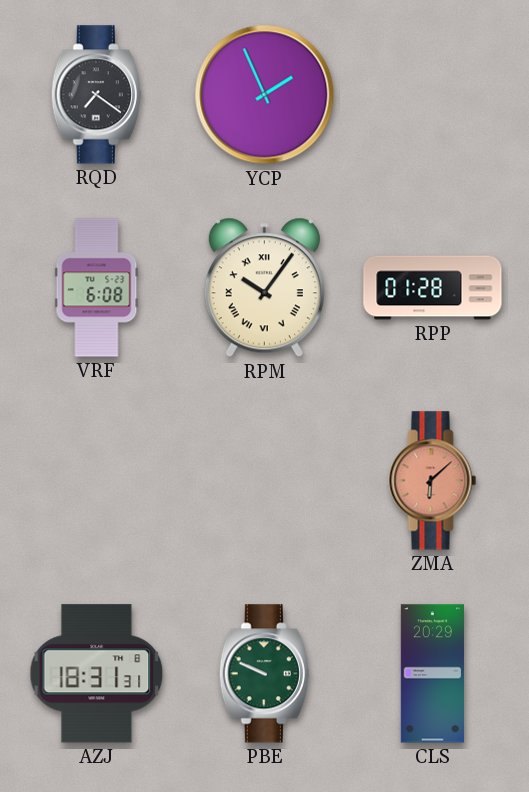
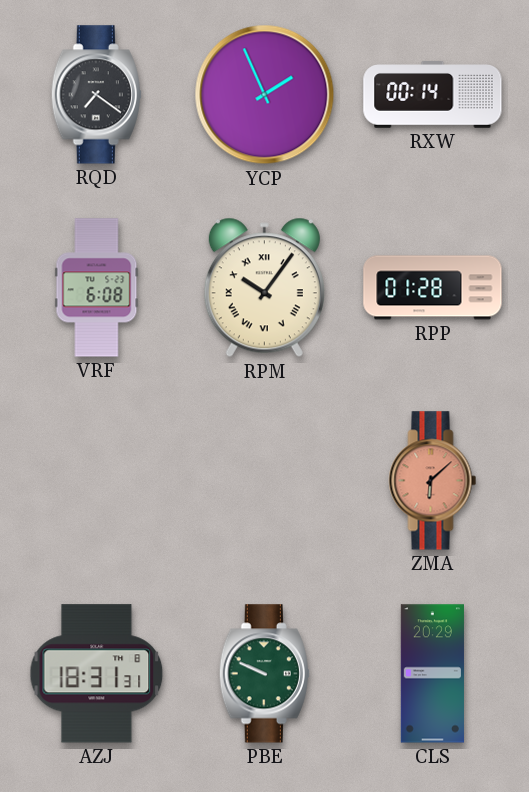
RXW: none -> 00:14 (433, 95)
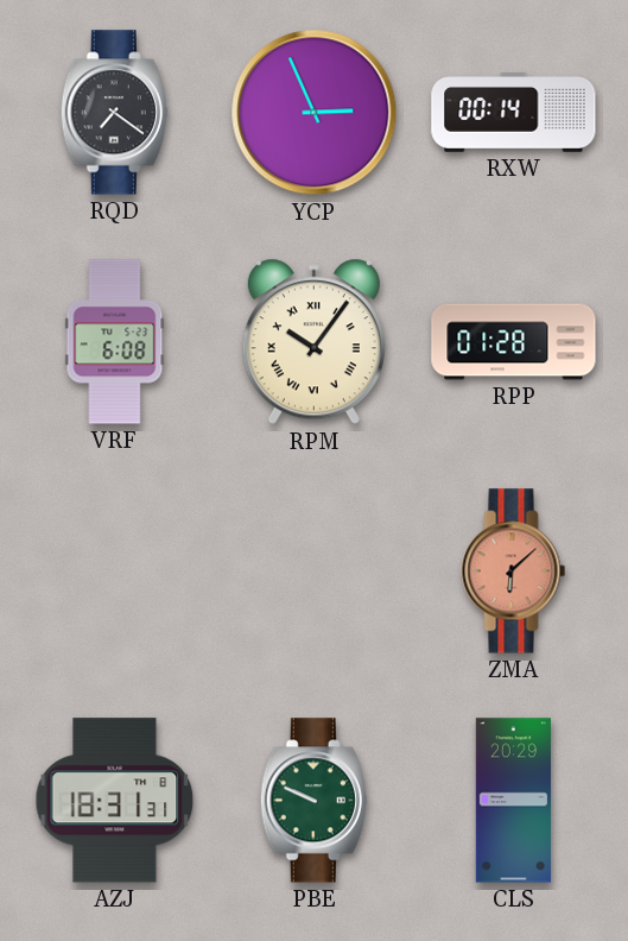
YCP: 1:56 -> 2:56 (315, 113)
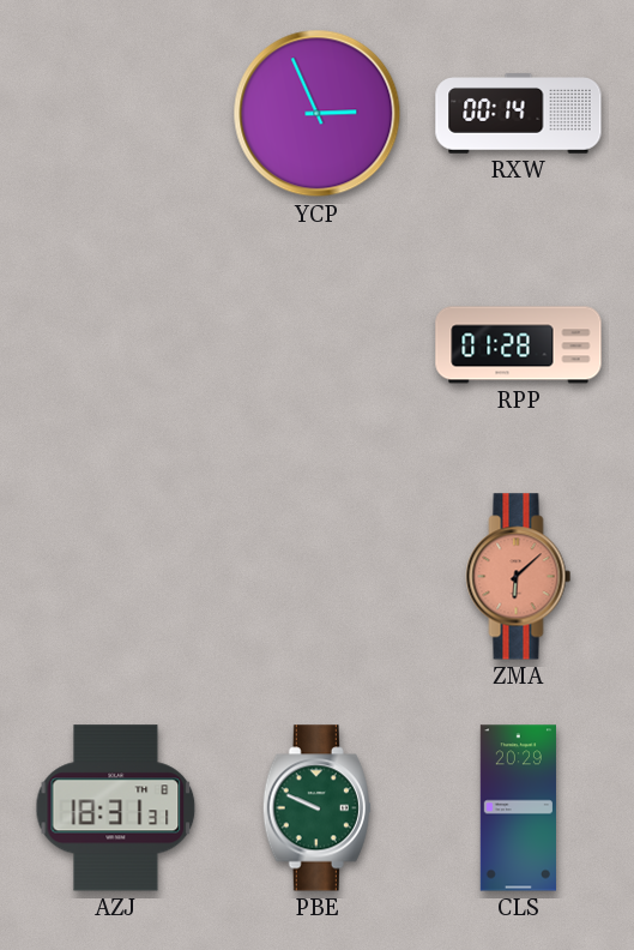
RQD: 7:21 -> none (114, 113)
VRF: 6:08 -> none (115, 342)
RPM: 10:06 -> none (313, 342)
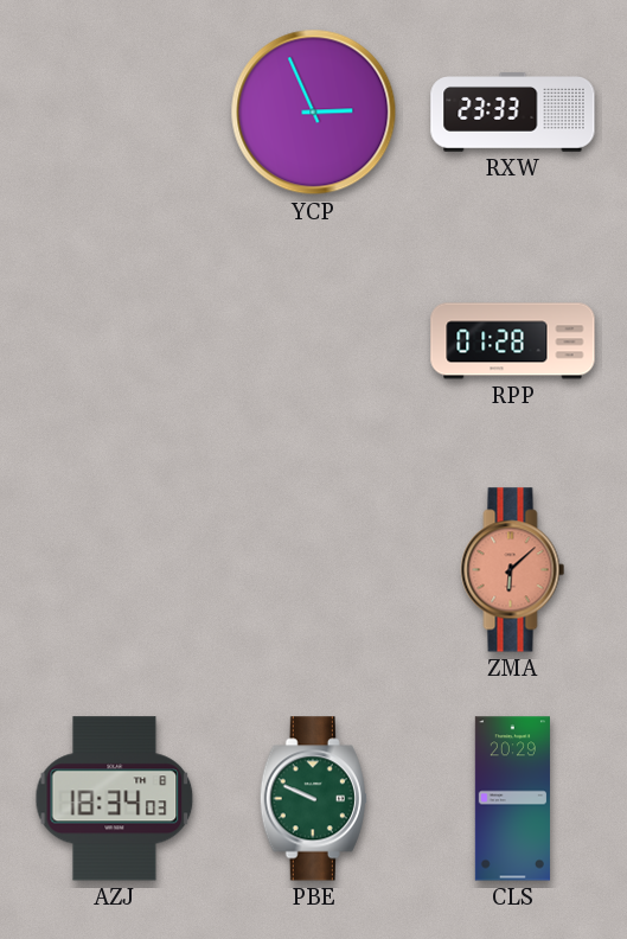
RXW: 00:14 -> 23:33 (513, 113)
AZJ: 18:31 -> 18:34 (115, 799)
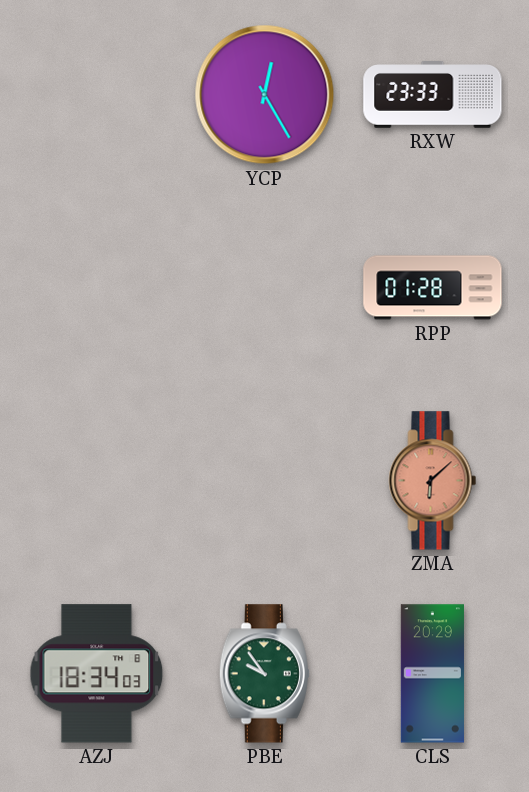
YCP: 2:56 -> 12:25 (265, 95)
PBE: 9:49 -> 9:54 (264, 674)
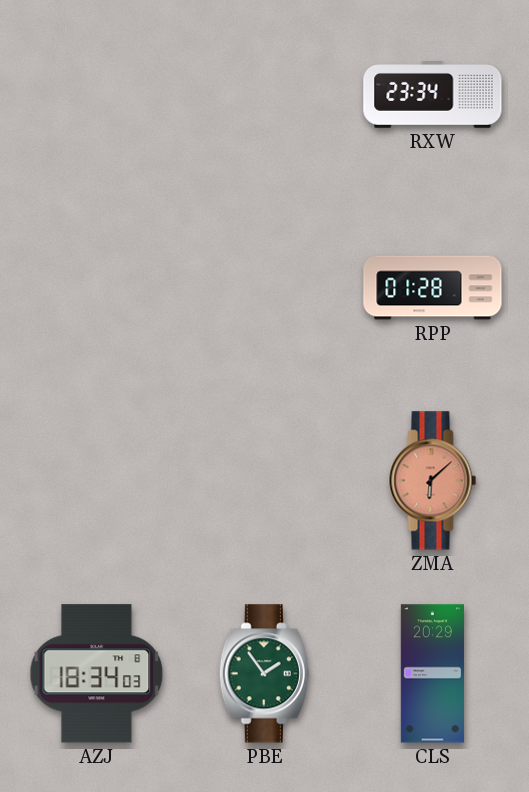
YCP: 12:25 -> none (265, 95)
RXW: 23:33 -> 23:34 (433, 95)
PBE: 9:54 -> 1:54 (264, 674)
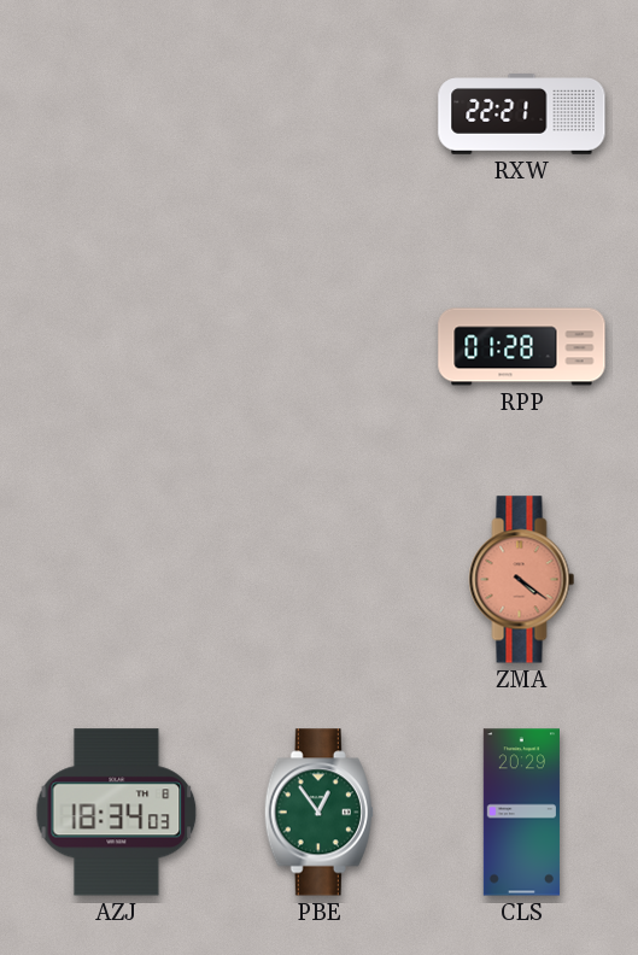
RXW: 23:34 -> 22:21 (522, 115)
ZMA: 6:08 -> 4:21 (522, 580)
PBE: 1:54 -> 12:54 (318, 813)
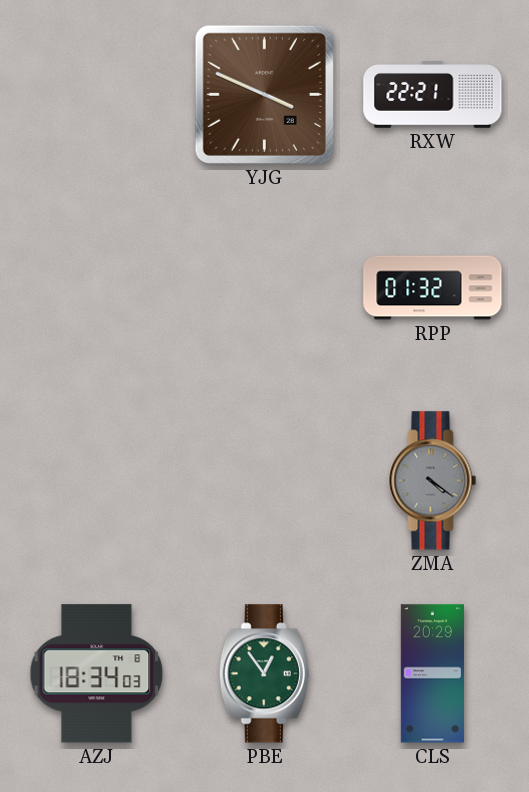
YJG: none -> 3:49 (264, 94)
RPP: 01:28 -> 01:32 (433, 288)
ZMA dial: salmon -> grey (433, 481)
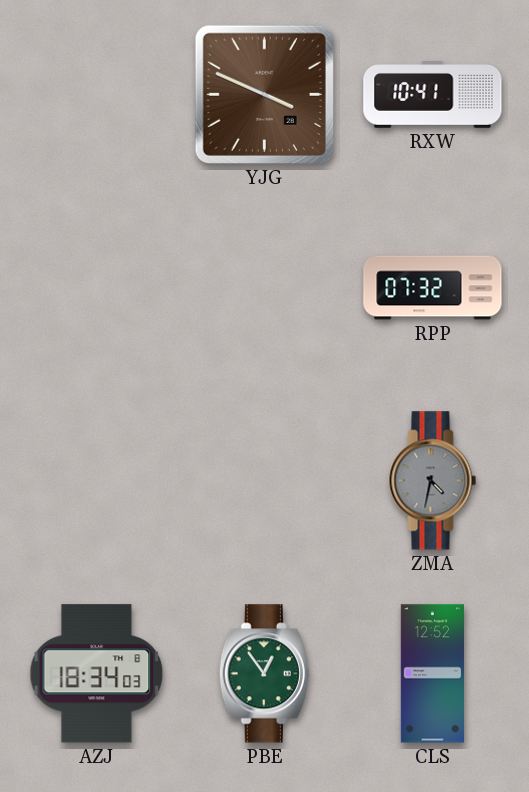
RXW: 22:21 -> 10:41 (433, 95)
RPP: 01:32 -> 07:32 (433, 288)
ZMA: 4:21 -> 4:32 (433, 481)
CLS: 20:29 -> 12:52 (432, 674)
